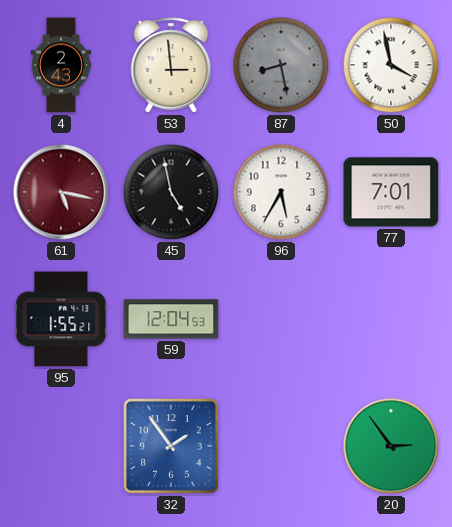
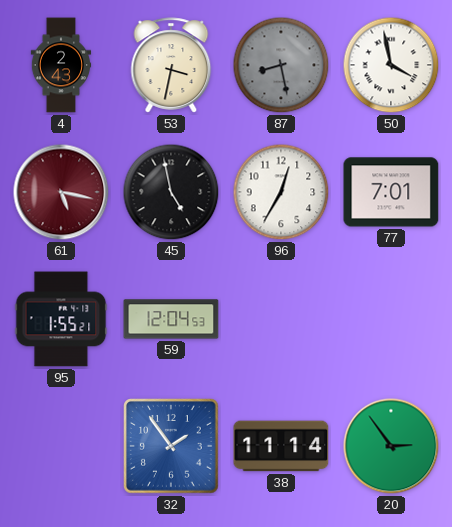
53: 2:59 -> 3:32 (171, 65)
96: 5:35 -> 12:35 (281, 192)
38: none -> 11:14 (281, 446)
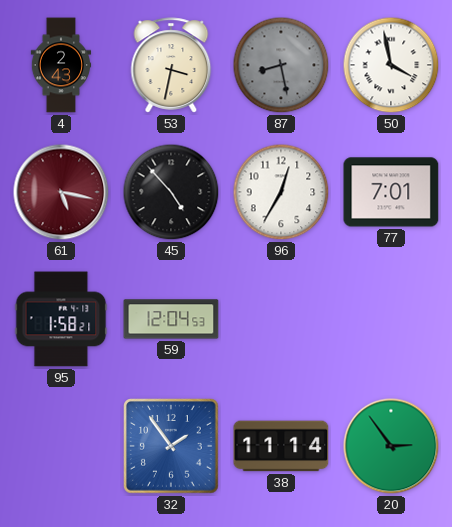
45: 4:58 -> 4:53 (171, 192)
95: 1:55 -> 1:58 (61, 319)
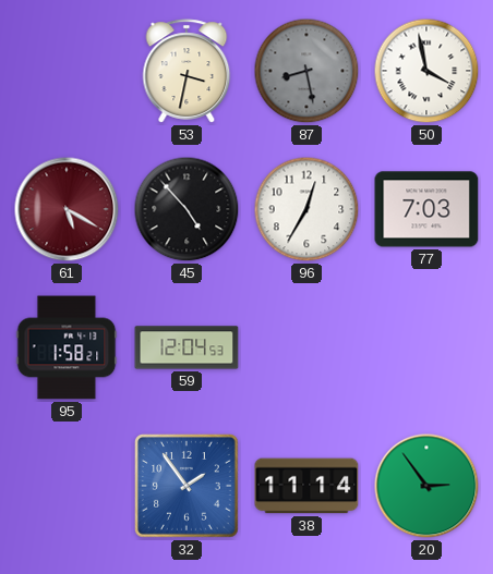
4: 2:43 -> none (61, 65)
61: 5:17 -> 5:20 (67, 209)
77: 7:01 -> 7:03 (426, 209)
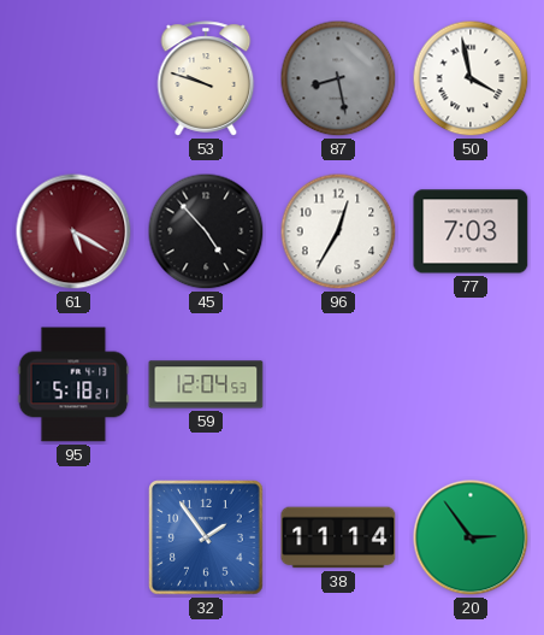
53: 3:32 -> 9:48 (206, 78)
95: 1:58 -> 5:18 (73, 384)
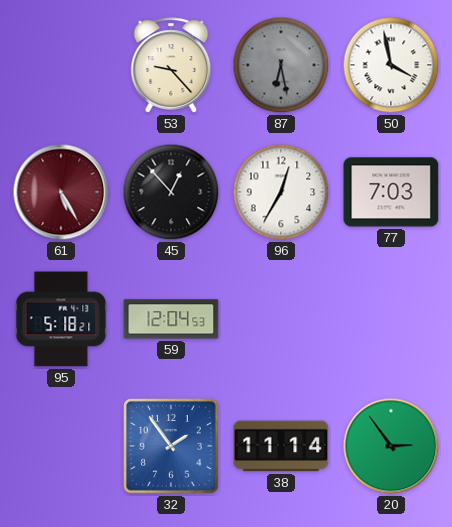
53: 9:48 -> 9:23 (171, 65)
87: 8:28 -> 6:28 (281, 65)
61: 5:20 -> 5:25 (61, 192)
45: 4:53 -> 12:53 (171, 192)
